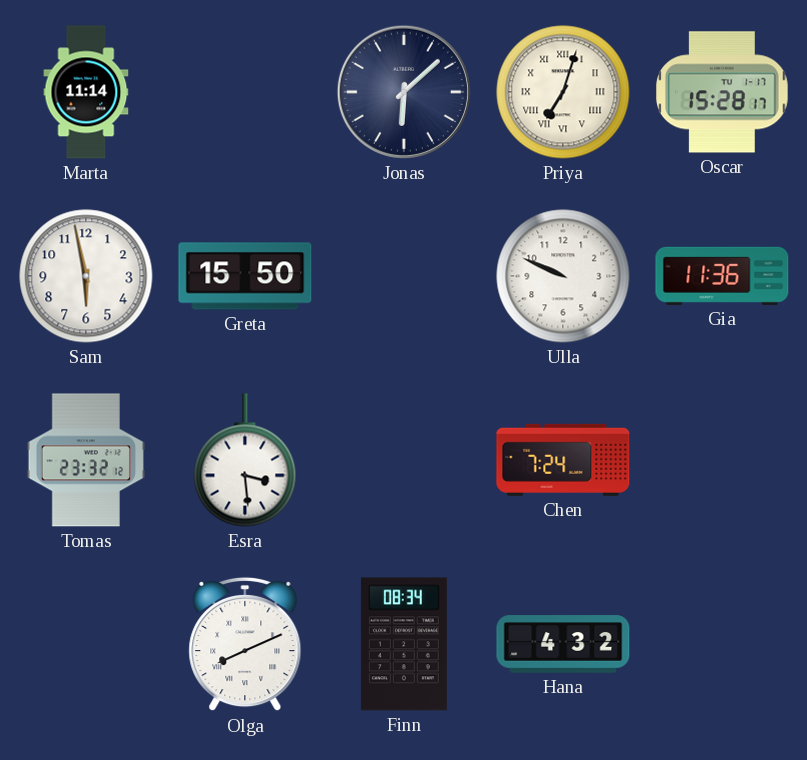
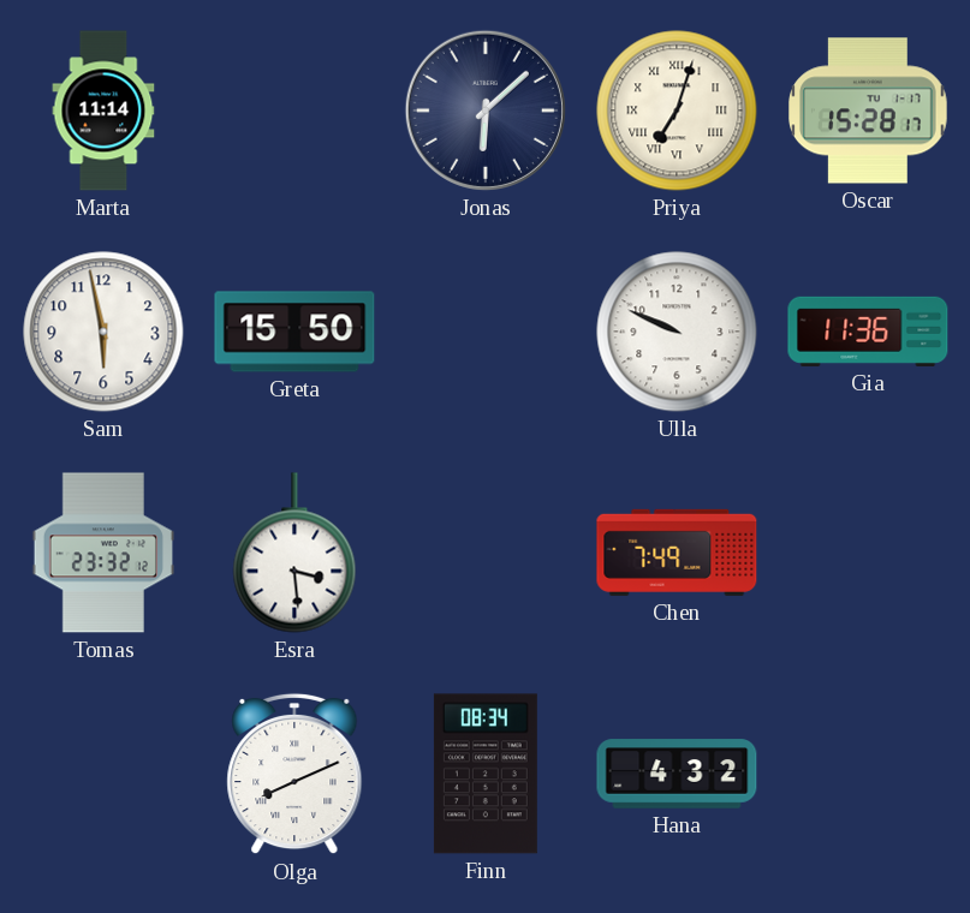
Chen: 7:24 -> 7:49 (677, 553)
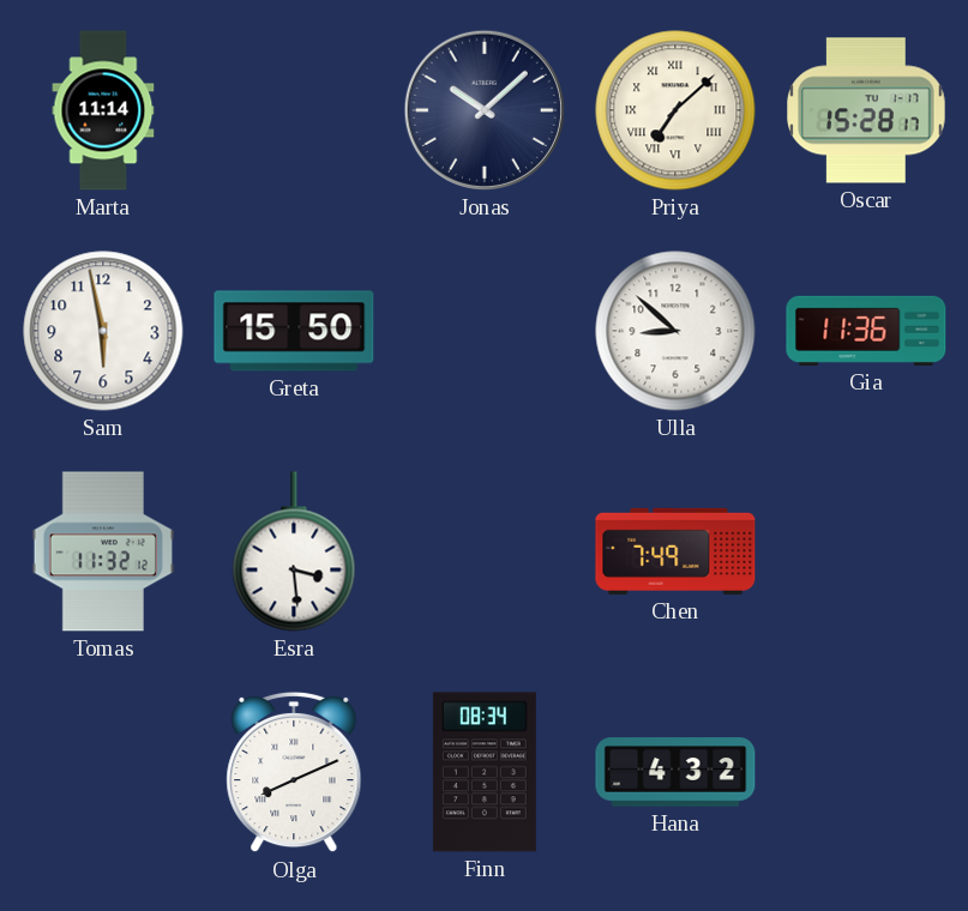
Jonas: 6:08 -> 10:08 (485, 110)
Priya: 7:03 -> 7:08 (675, 110)
Ulla: 9:49 -> 8:52 (675, 331)
Tomas: 23:32 -> 11:32 (102, 551)
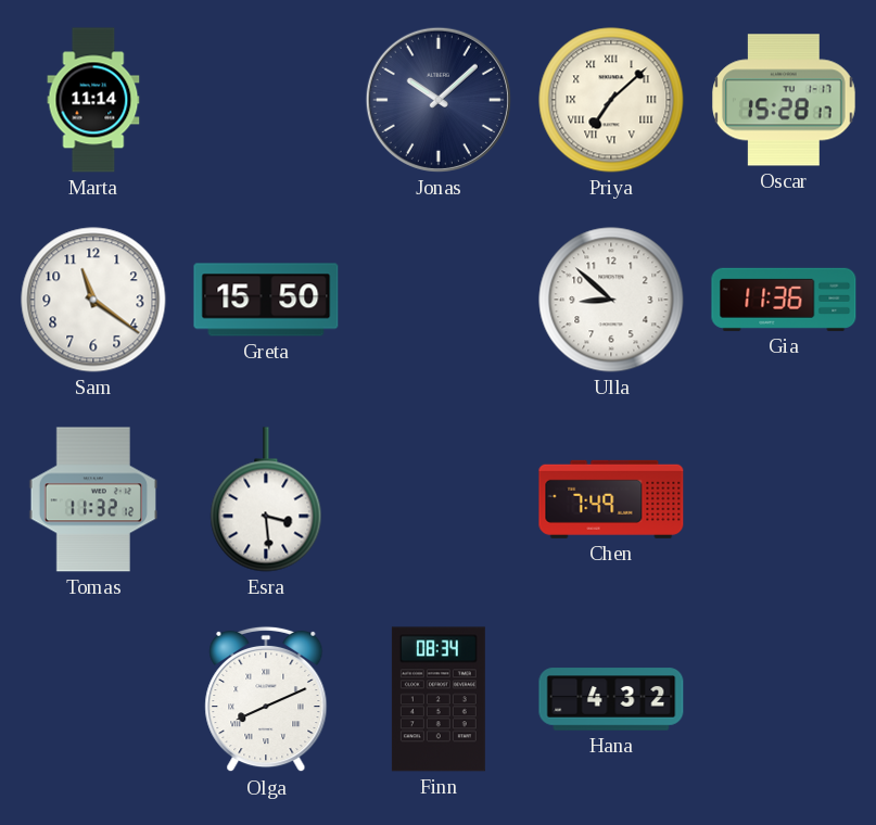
Sam: 5:58 -> 11:21 (93, 300)
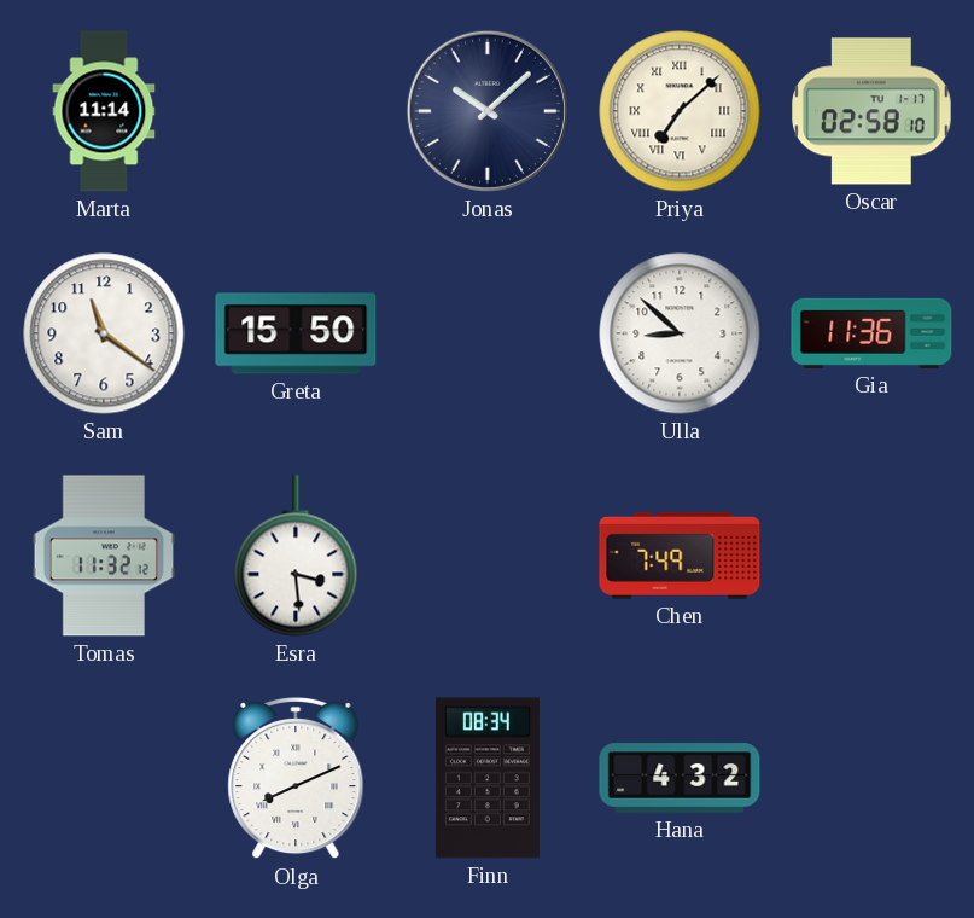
Oscar: 15:28 -> 02:58 (871, 111)
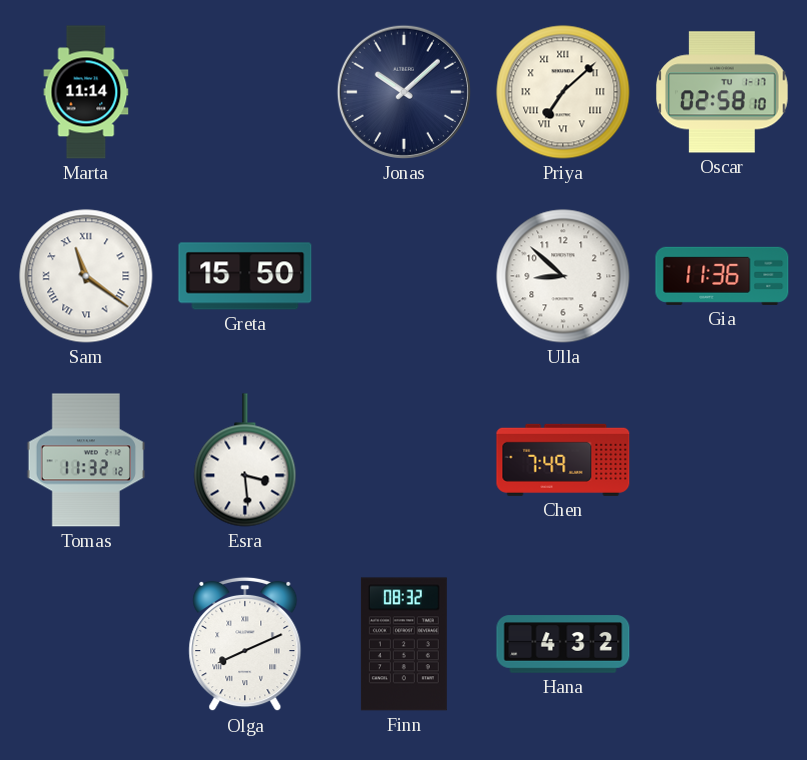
Sam numerals: Arabic -> Roman (86, 276)
Finn: 08:34 -> 08:32 (404, 644)
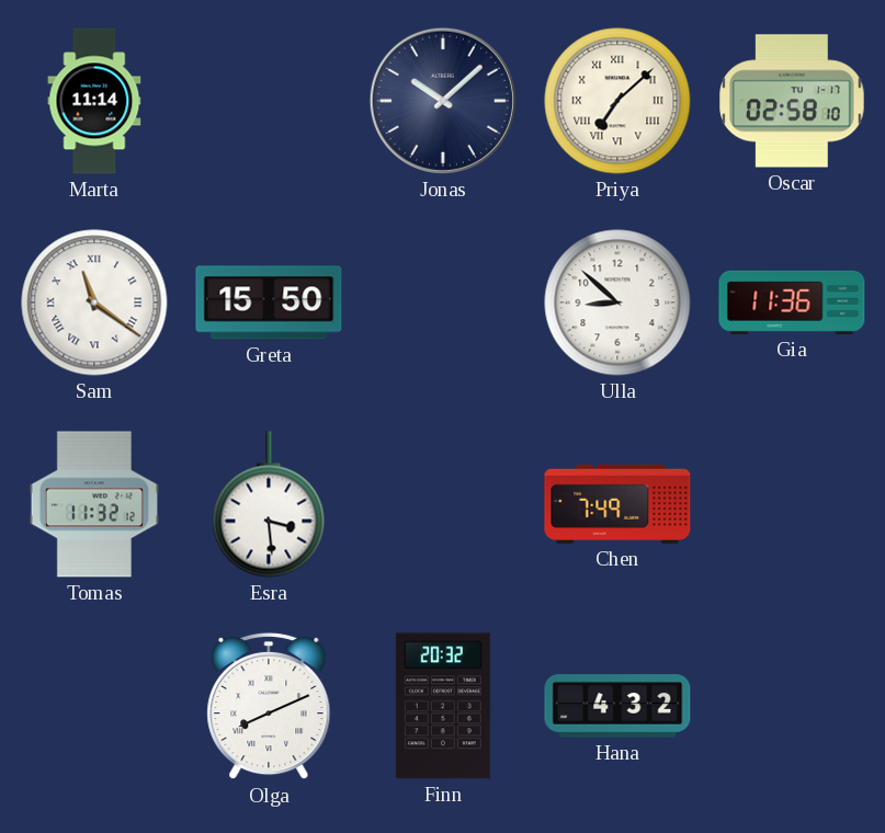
Finn: 08:32 -> 20:32 (443, 706)
